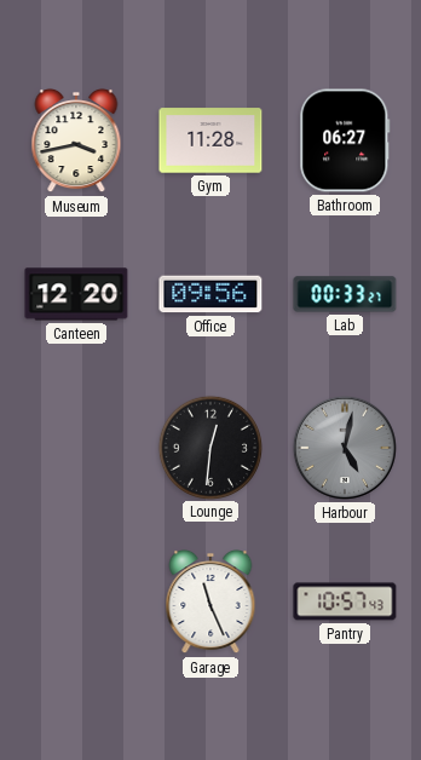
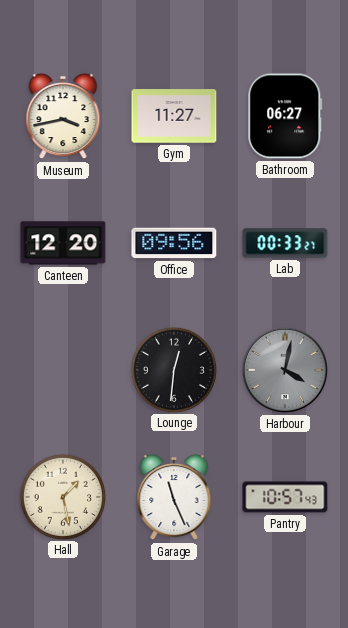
Gym: 11:28 -> 11:27 (174, 116)
Harbour: 5:02 -> 4:02 (285, 370)
Hall: none -> 1:28 (62, 496)
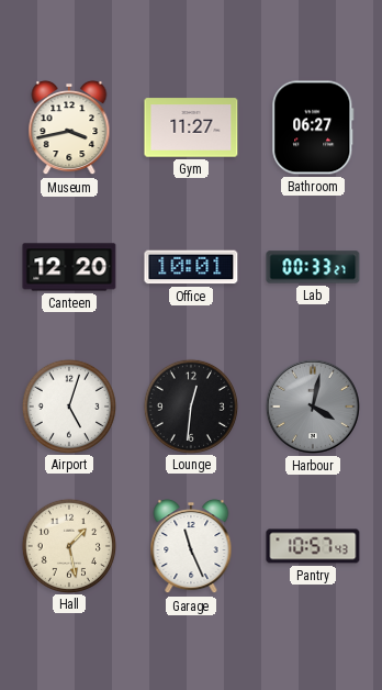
Office: 09:56 -> 10:01 (191, 267)
Airport: none -> 5:03 (68, 405)
